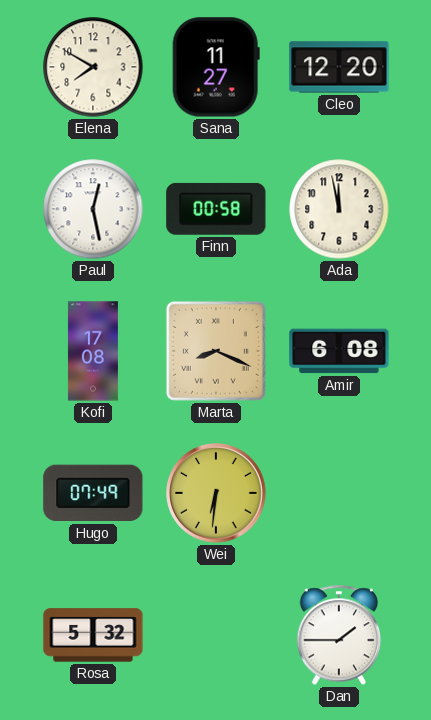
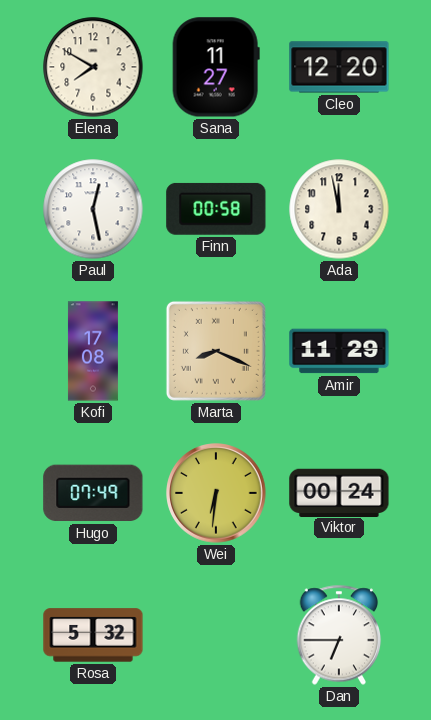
Amir: 6:08 -> 11:29 (339, 351)
Viktor: none -> 00:24 (339, 492)
Dan: 1:45 -> 6:45 (339, 635)
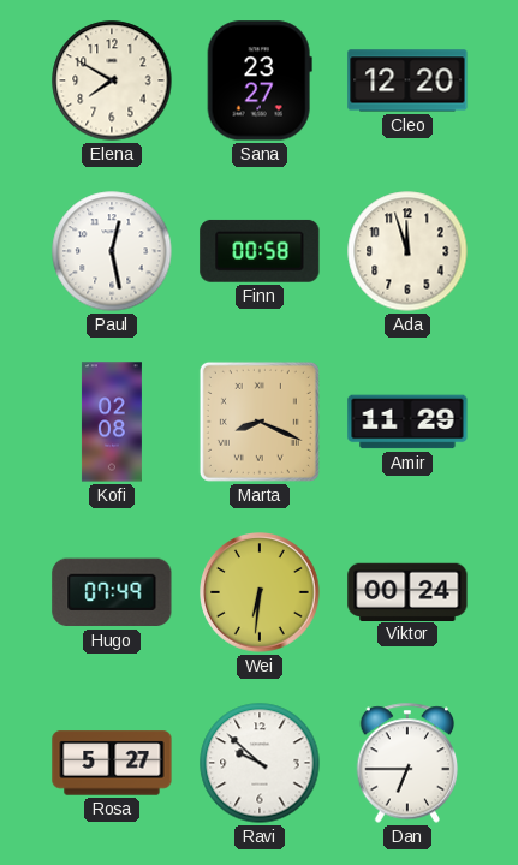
Sana: 11:27 -> 23:27 (260, 80)
Ada: 11:58 -> 11:57 (407, 251)
Kofi: 17:08 -> 02:08 (112, 422)
Rosa: 5:32 -> 5:27 (112, 763)
Ravi: none -> 9:52 (260, 763)
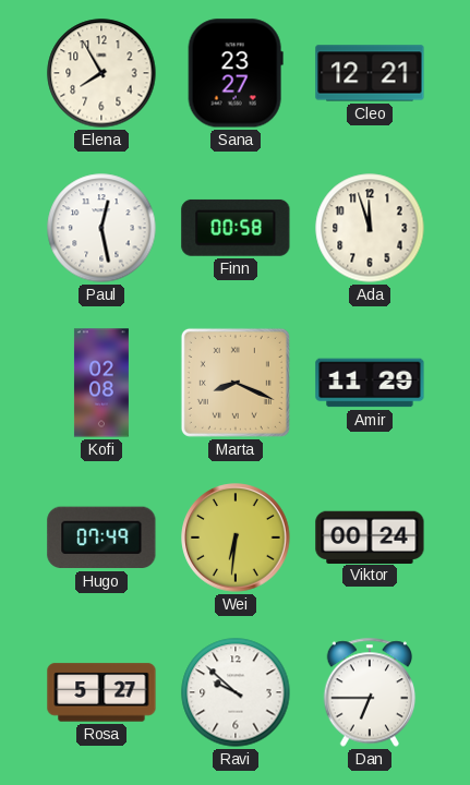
Elena: 7:50 -> 7:55 (101, 73)
Cleo: 12:20 -> 12:21 (370, 73)
